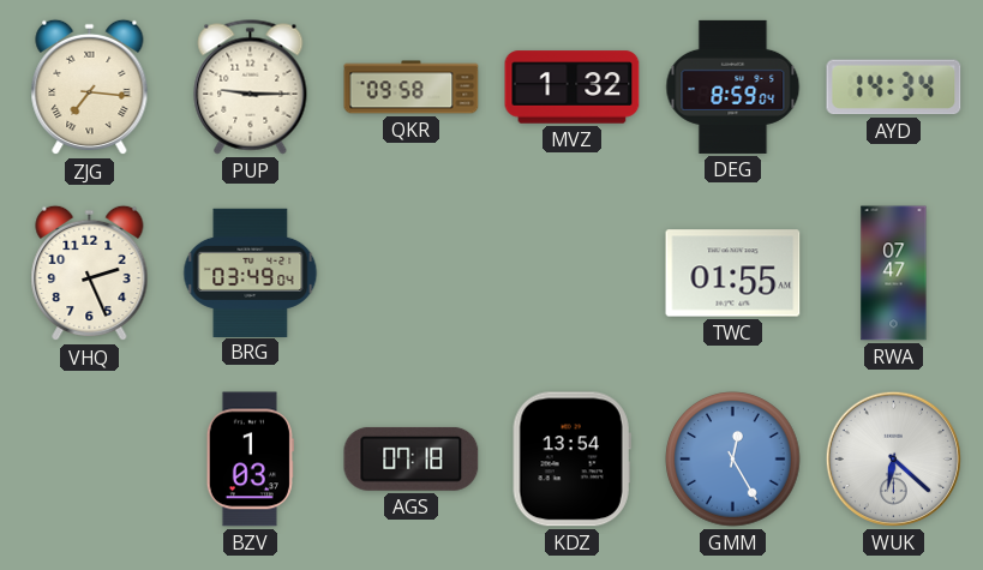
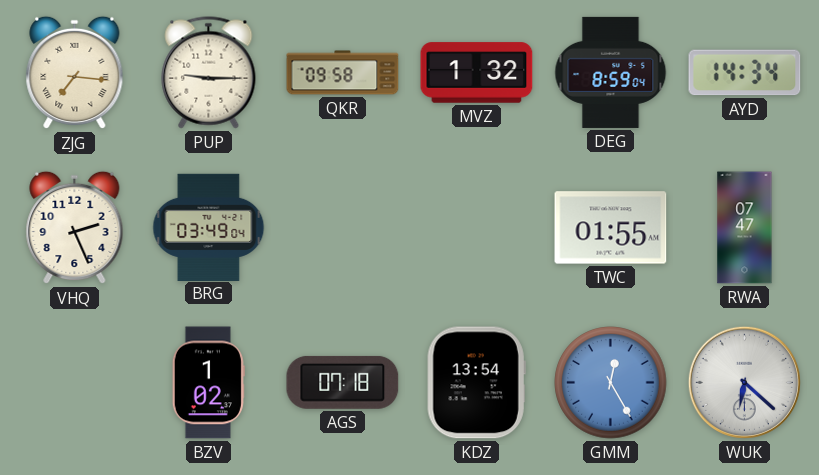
BZV: 1:03 -> 1:02 (208, 383)
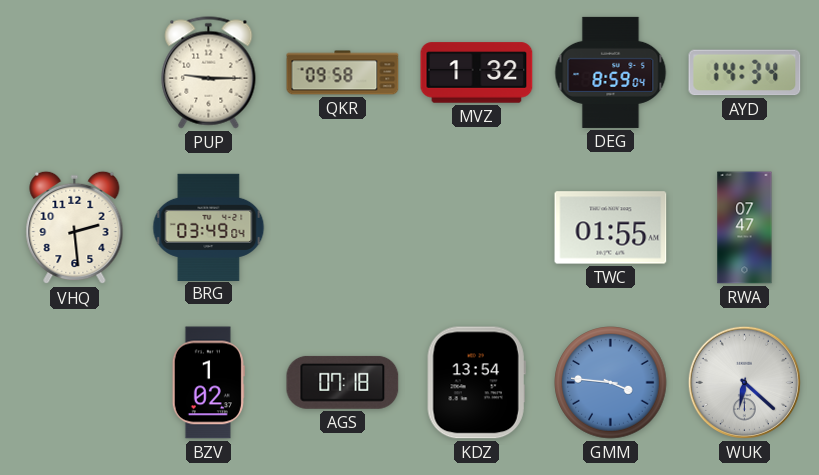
ZJG: 7:16 -> none (75, 73)
VHQ: 2:26 -> 2:29 (75, 228)
GMM: 12:25 -> 3:46 (611, 383)
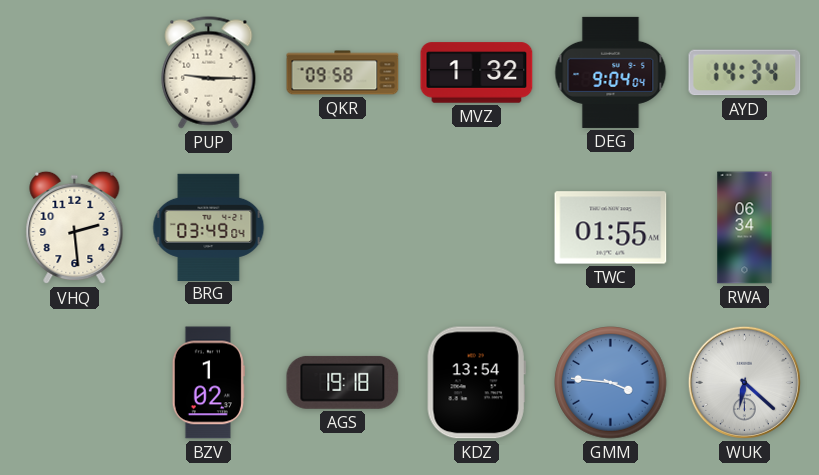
DEG: 8:59 -> 9:04 (611, 72)
RWA: 07:47 -> 06:34 (745, 228)
AGS: 07:18 -> 19:18 (343, 382)
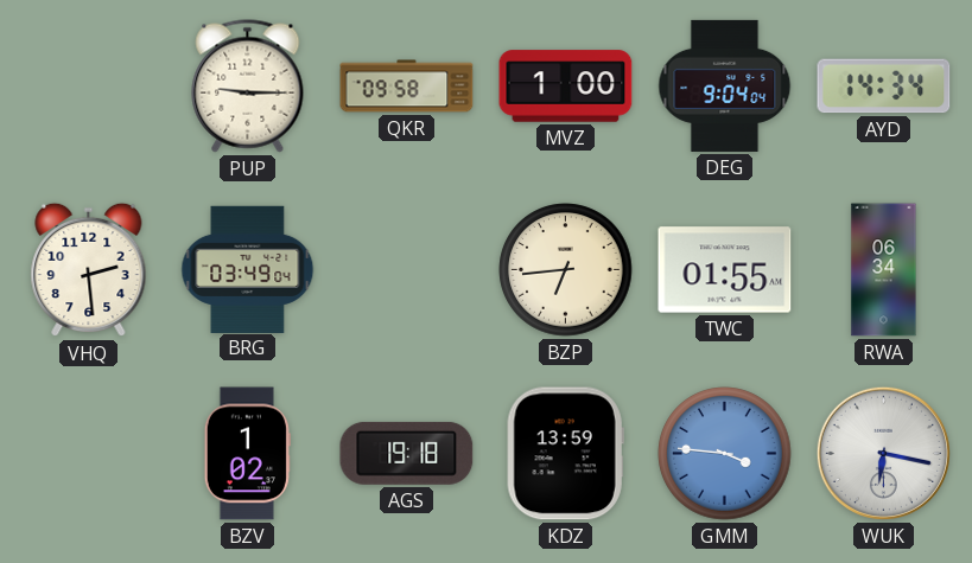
MVZ: 1:32 -> 1:00 (566, 87)
BZP: none -> 6:44 (566, 270)
KDZ: 13:54 -> 13:59 (565, 454)
WUK: 6:22 -> 6:17 (883, 453)
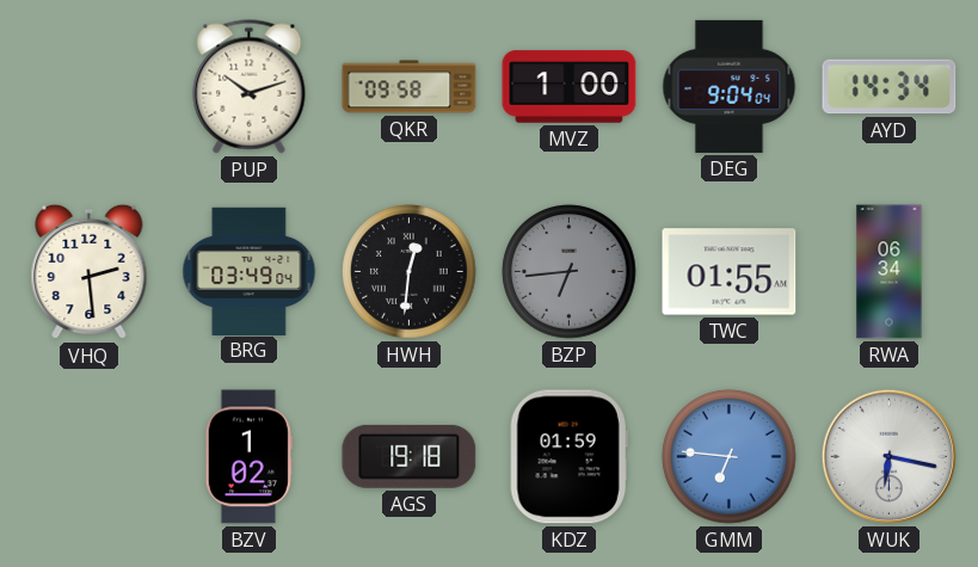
PUP: 9:15 -> 10:12 (250, 87)
HWH: none -> 12:31 (410, 272)
BZP dial: cream -> grey (570, 272)
KDZ: 13:59 -> 01:59 (568, 457)
GMM: 3:46 -> 6:46 (730, 457)
